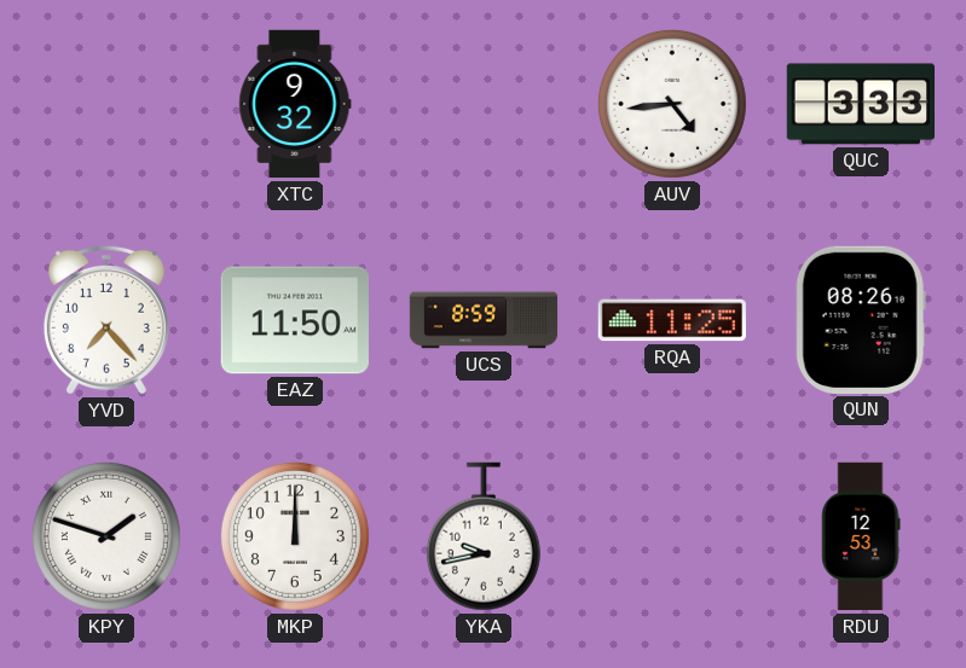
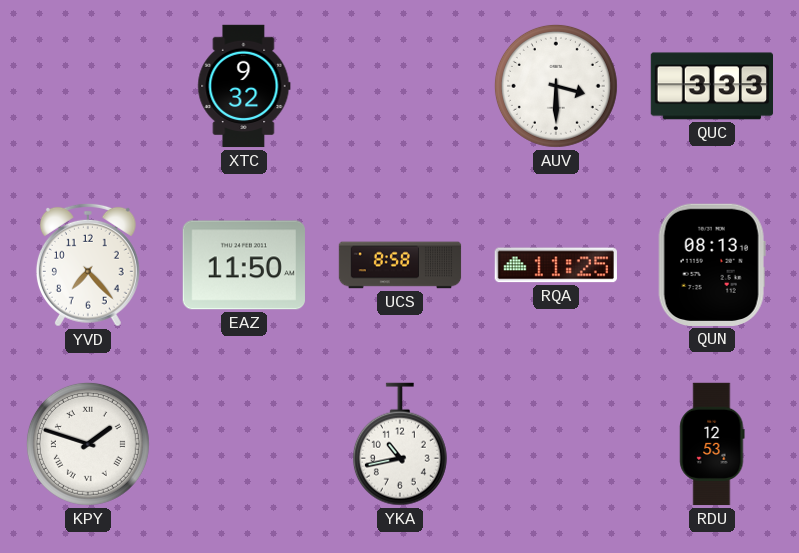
AUV: 4:44 -> 3:30 (556, 86)
UCS: 8:59 -> 8:58 (400, 265)
QUN: 08:26 -> 08:13 (712, 265)
MKP: 12:00 -> none (295, 536)
YKA: 9:43 -> 10:43 (400, 444)
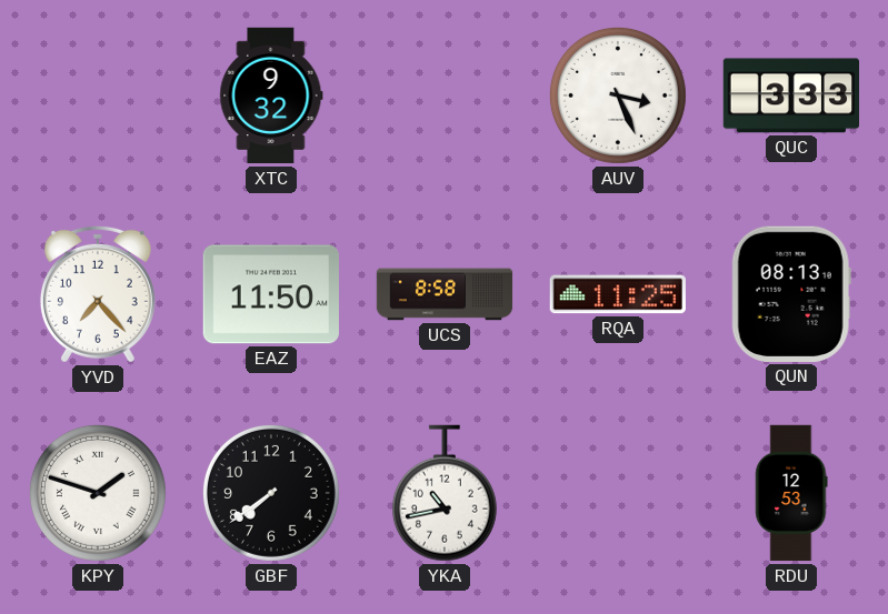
AUV: 3:30 -> 3:26 (618, 95)
GBF: none -> 7:39 (271, 493)
